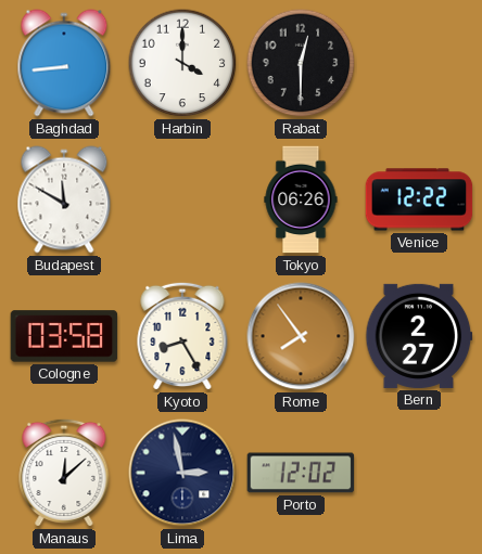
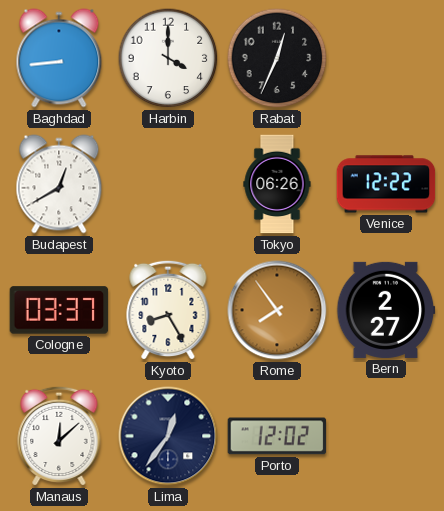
Rabat: 12:30 -> 12:34 (277, 58)
Budapest: 11:50 -> 12:40 (59, 184)
Cologne: 03:58 -> 03:37 (59, 310)
Lima: 2:58 -> 12:36 (168, 436)
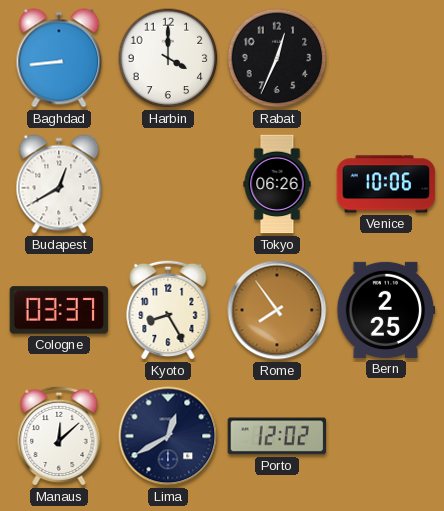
Venice: 12:22 -> 10:06 (386, 184)
Bern: 2:27 -> 2:25 (386, 310)
Lima: 12:36 -> 12:40 (168, 436)
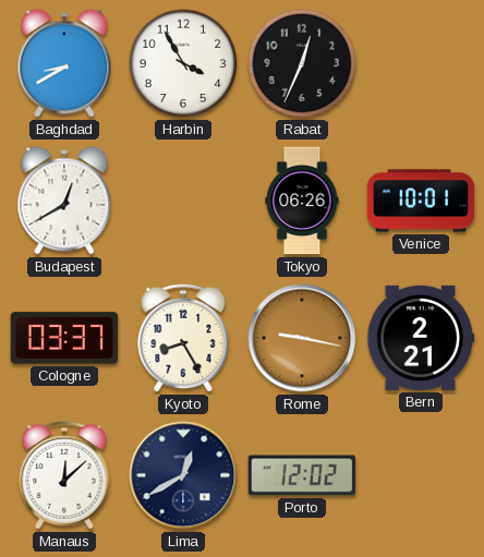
Baghdad: 8:44 -> 8:40 (64, 63)
Harbin: 4:00 -> 3:55 (183, 63)
Venice: 10:06 -> 10:01 (421, 201)
Rome: 7:54 -> 9:17 (302, 338)
Bern: 2:25 -> 2:21 (421, 338)
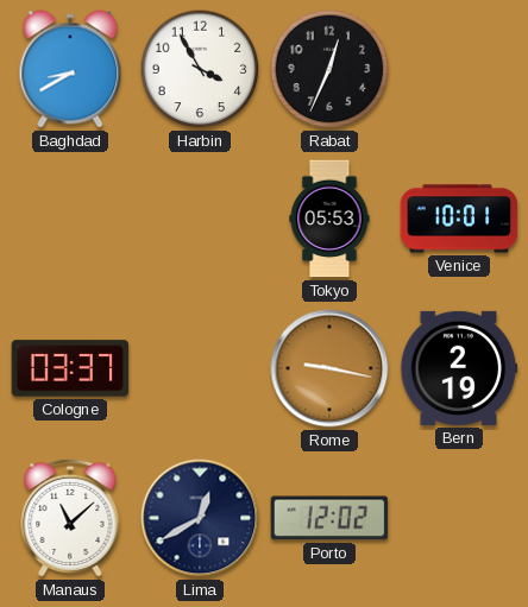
Budapest: 12:40 -> none (64, 201)
Tokyo: 06:26 -> 05:53 (329, 219)
Kyoto: 8:25 -> none (183, 338)
Bern: 2:21 -> 2:19 (459, 368)
Manaus: 12:08 -> 11:08 (70, 518)
